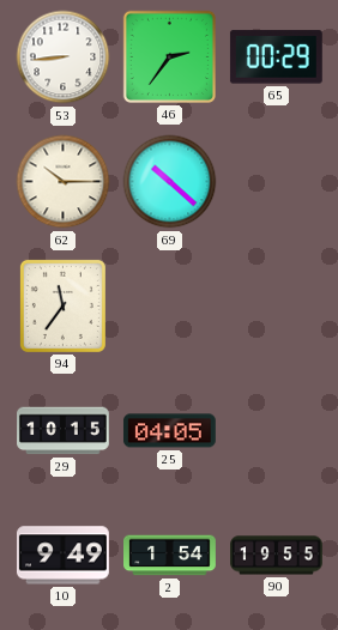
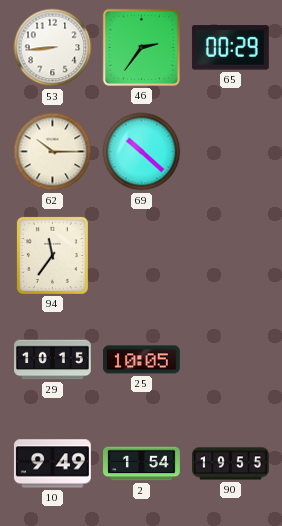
25: 04:05 -> 10:05 (141, 360)
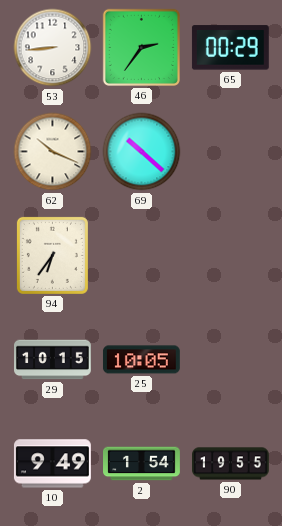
62: 10:15 -> 10:19 (53, 152)
94: 11:36 -> 6:36 (52, 255)
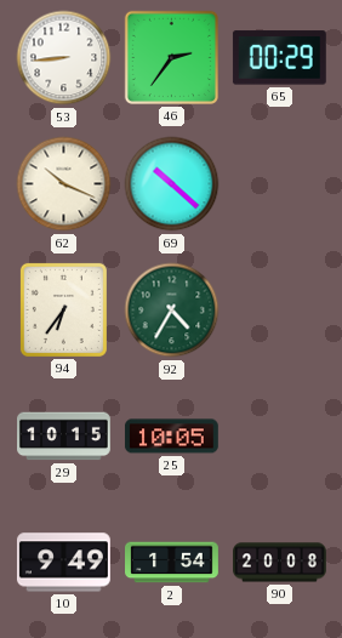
92: none -> 4:35 (172, 311)
90: 19:55 -> 20:08 (280, 563)
